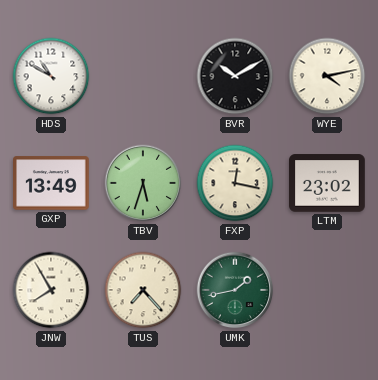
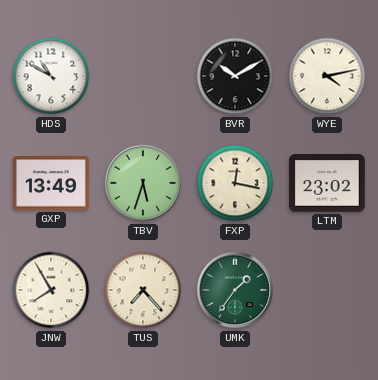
UMK: 1:43 -> 1:36 (235, 290)
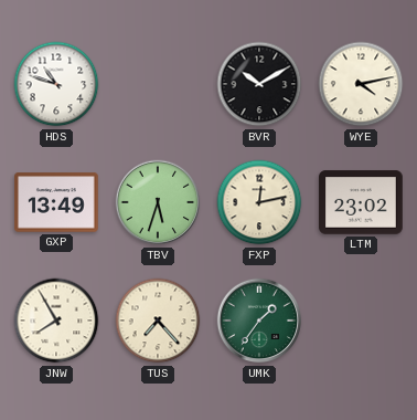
HDS: 10:50 -> 10:48 (56, 84)
FXP: 12:17 -> 12:13 (259, 202)
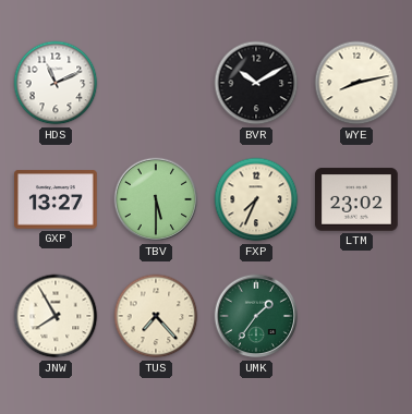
HDS: 10:48 -> 11:11 (56, 83)
WYE: 4:13 -> 8:13 (356, 83)
GXP: 13:49 -> 13:27 (57, 199)
TBV: 5:33 -> 5:30 (156, 199)
FXP: 12:13 -> 7:34 (256, 199)
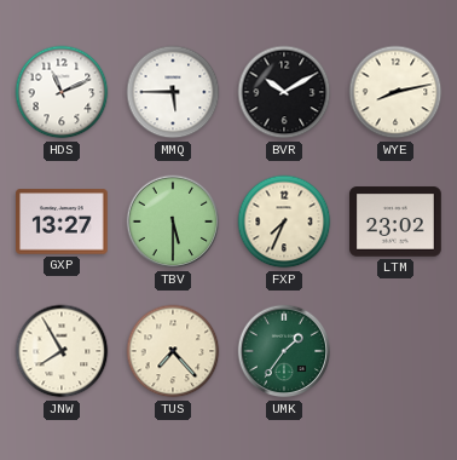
MMQ: none -> 5:45 (173, 92)
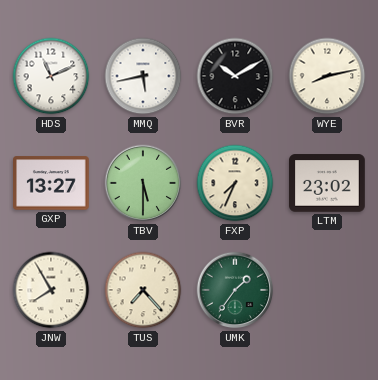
MMQ: 5:45 -> 5:43 (143, 76)
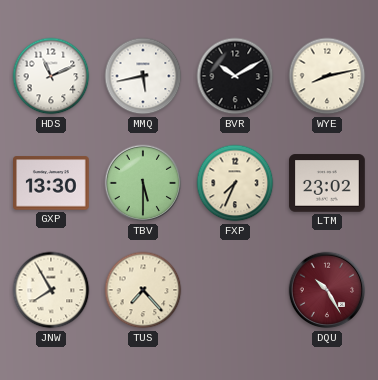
GXP: 13:27 -> 13:30 (52, 183)
UMK: 1:36 -> none (235, 290)
DQU: none -> 10:25 (327, 290)
